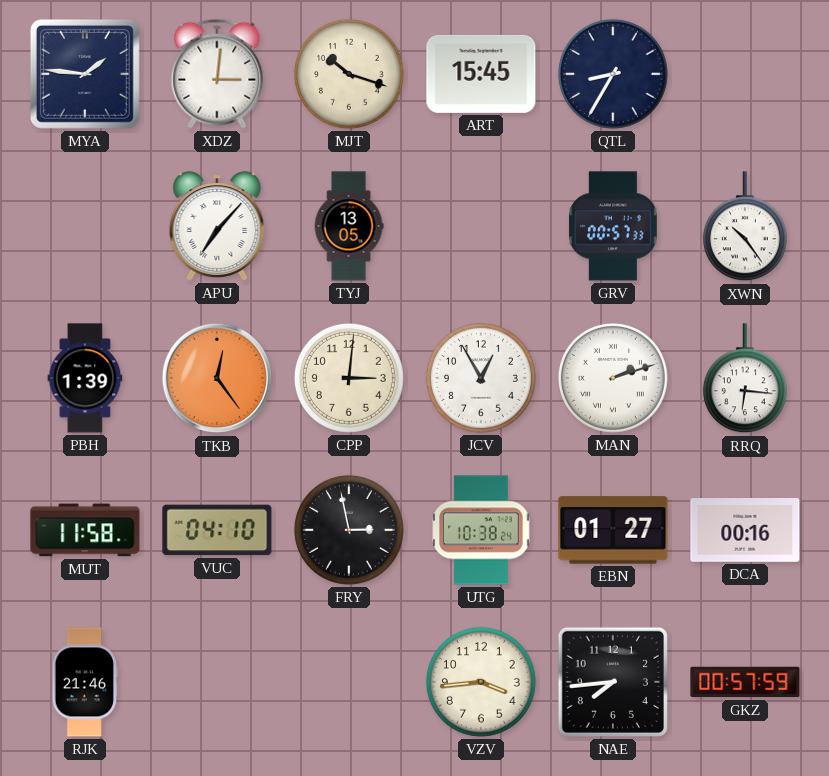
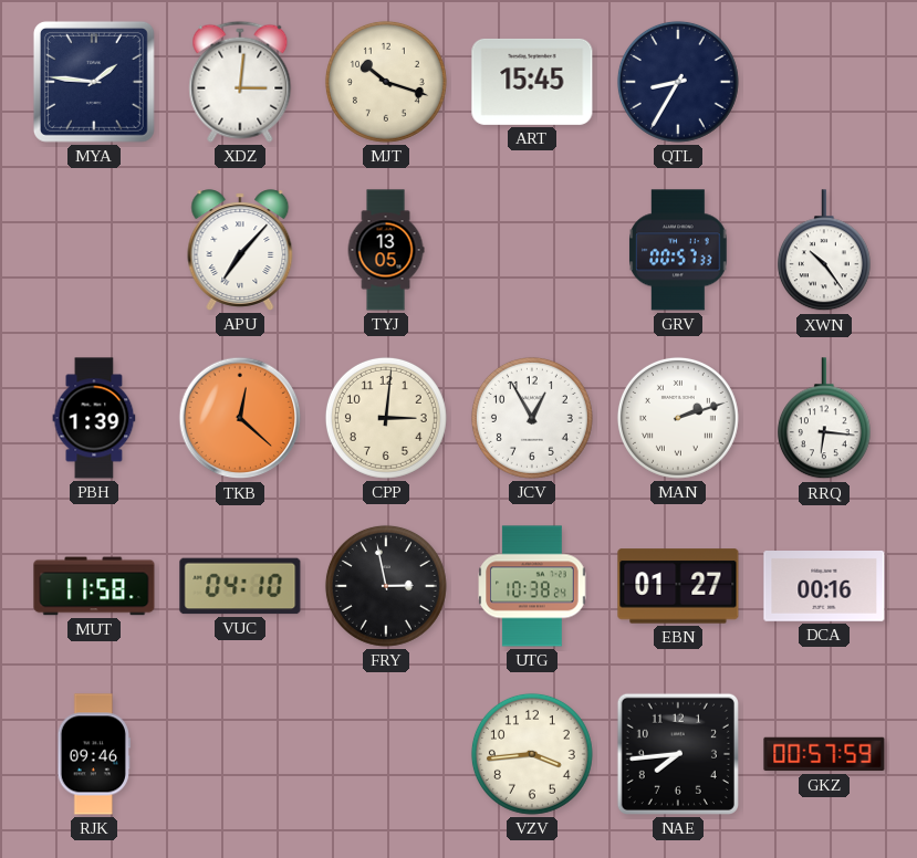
TKB: 12:24 -> 12:22 (240, 418)
RJK: 21:46 -> 09:46 (94, 754)
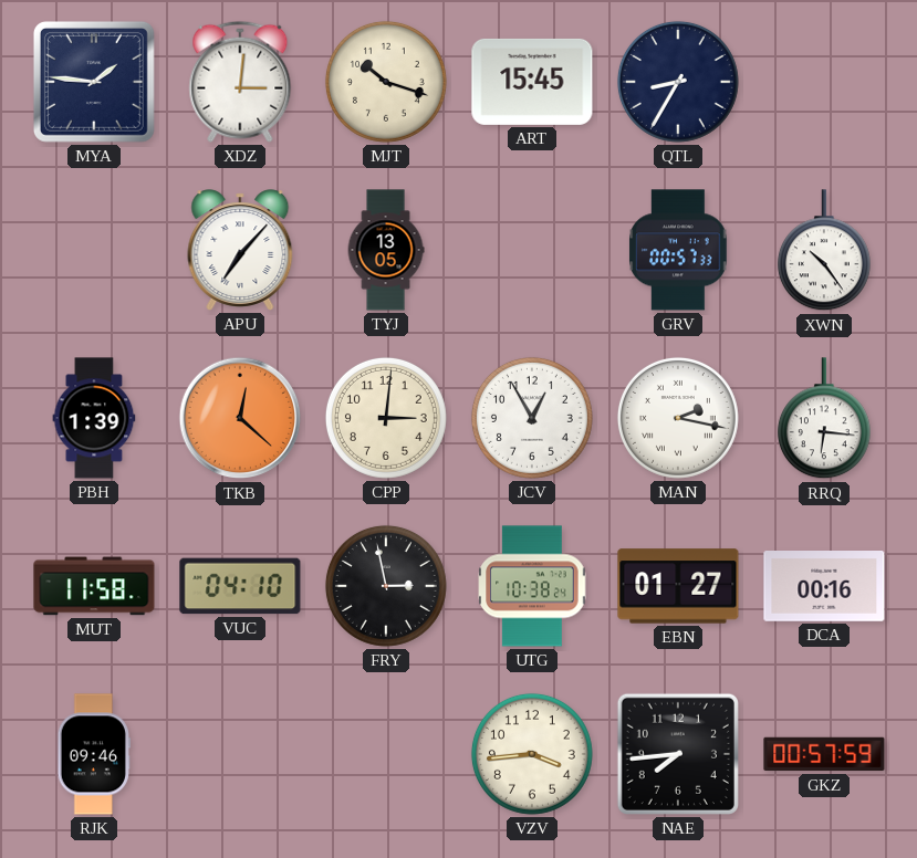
MAN: 2:12 -> 2:17 (678, 418)
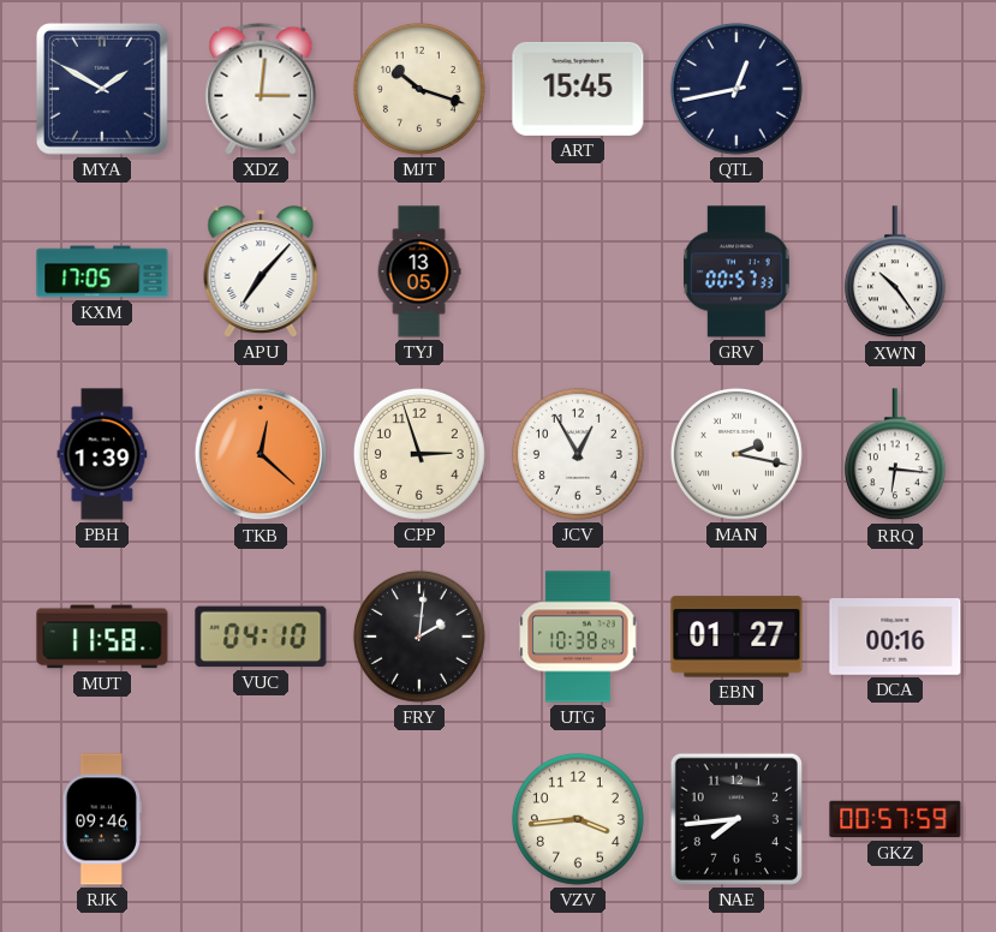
MYA: 1:46 -> 1:50 (102, 89)
QTL: 8:35 -> 12:43 (736, 89)
KXM: none -> 17:05 (102, 271)
CPP: 3:01 -> 2:57 (419, 454)
FRY: 2:58 -> 2:01 (419, 637)
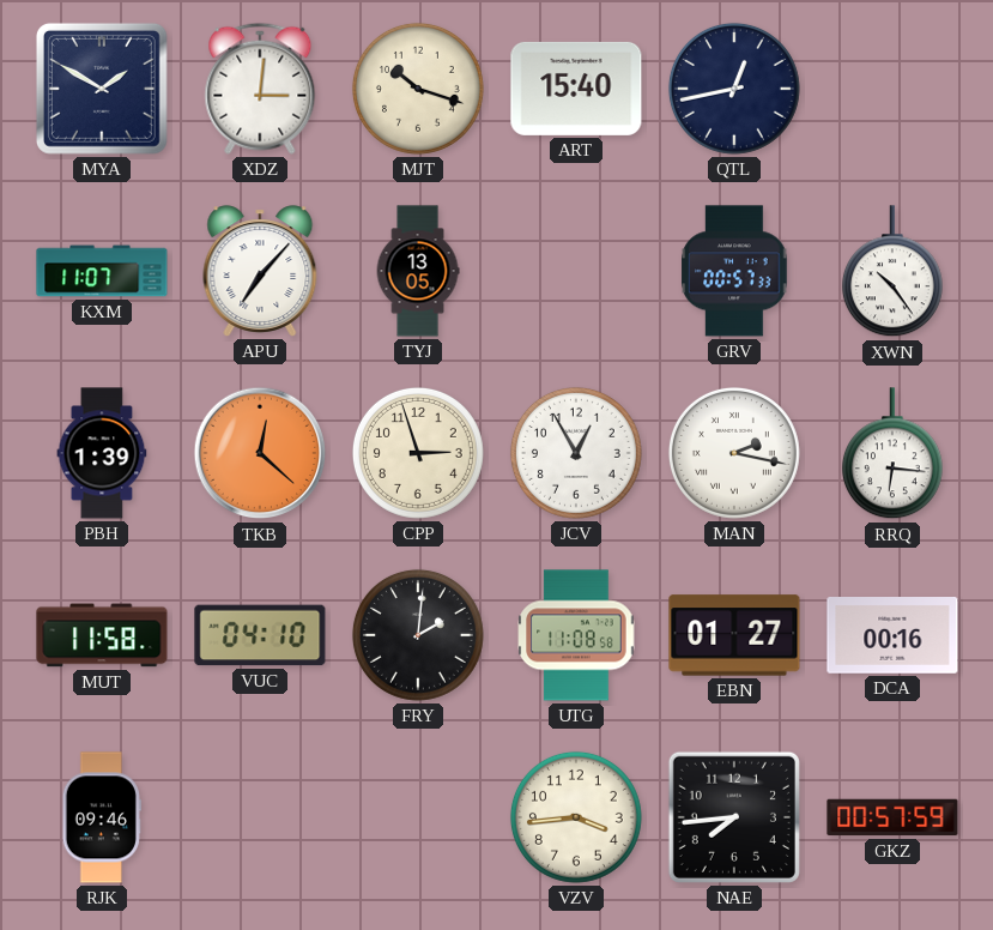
ART: 15:45 -> 15:40 (576, 89)
KXM: 17:05 -> 11:07 (102, 271)
UTG: 10:38 -> 11:08 (576, 635)
